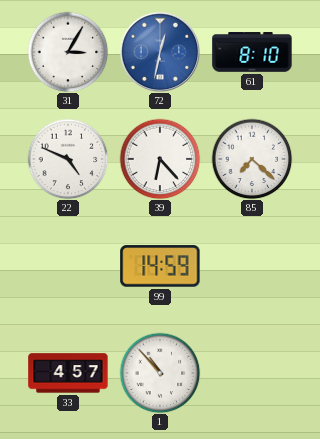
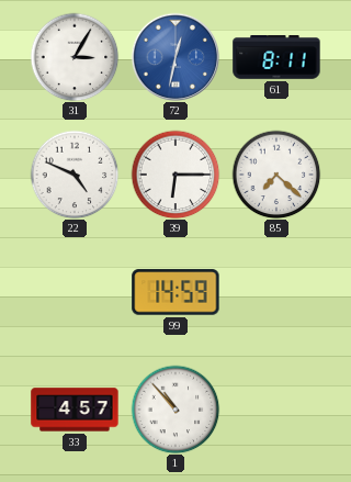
61: 8:10 -> 8:11 (276, 57)
39: 6:23 -> 6:15 (175, 175)
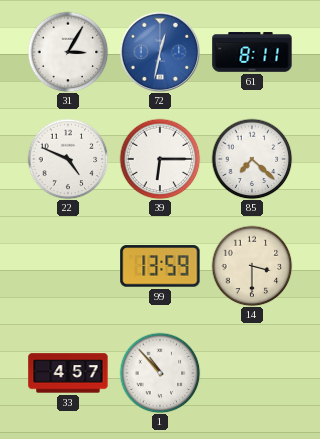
99: 14:59 -> 13:59 (160, 266)
14: none -> 3:30 (252, 266)
